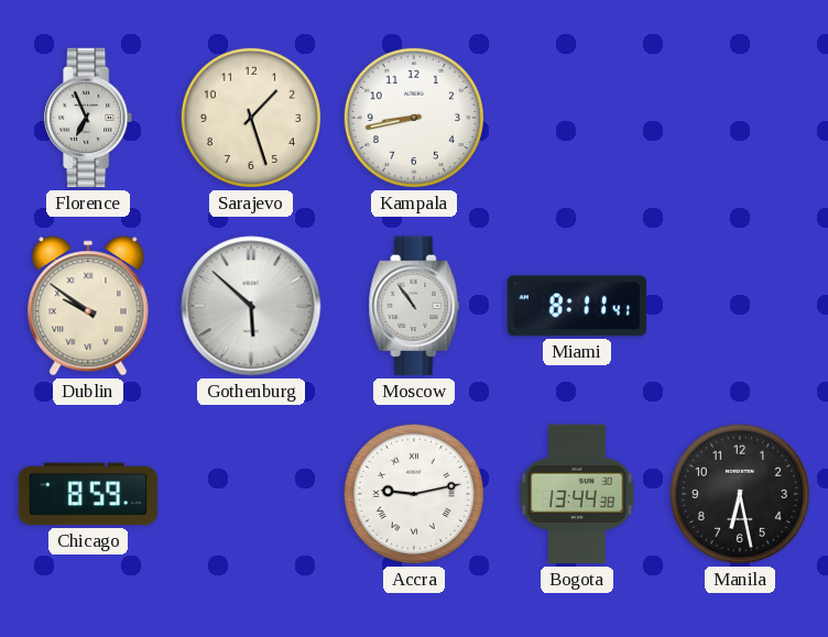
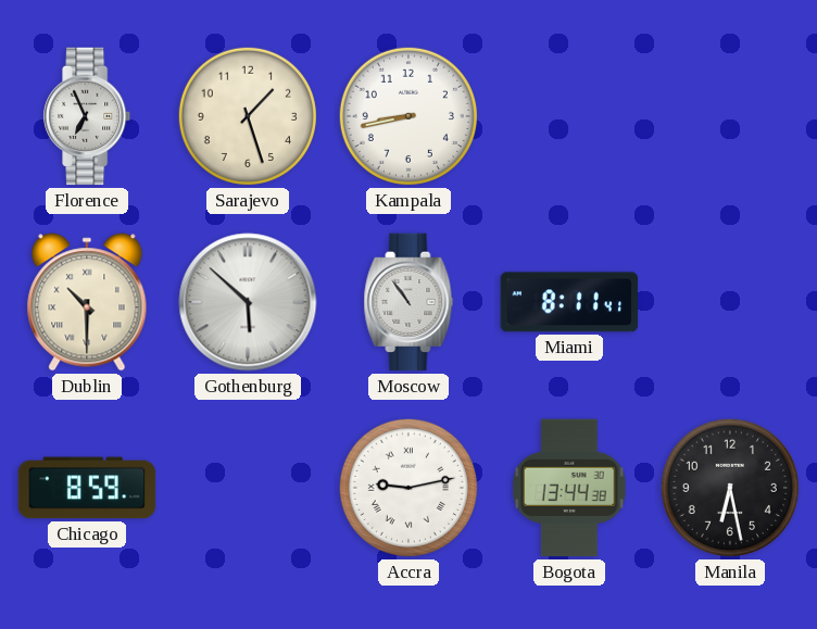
Dublin: 9:51 -> 10:30 (87, 302)
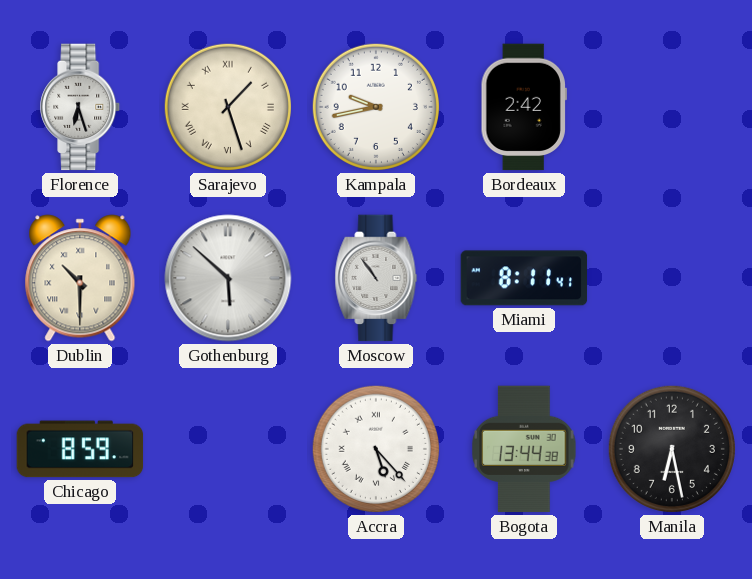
Florence: 6:56 -> 6:27 (81, 107)
Sarajevo numerals: Arabic -> Roman (228, 107)
Kampala: 8:43 -> 9:43 (376, 107)
Bordeaux: none -> 2:42 (524, 107)
Accra: 9:13 -> 5:23 (376, 449)
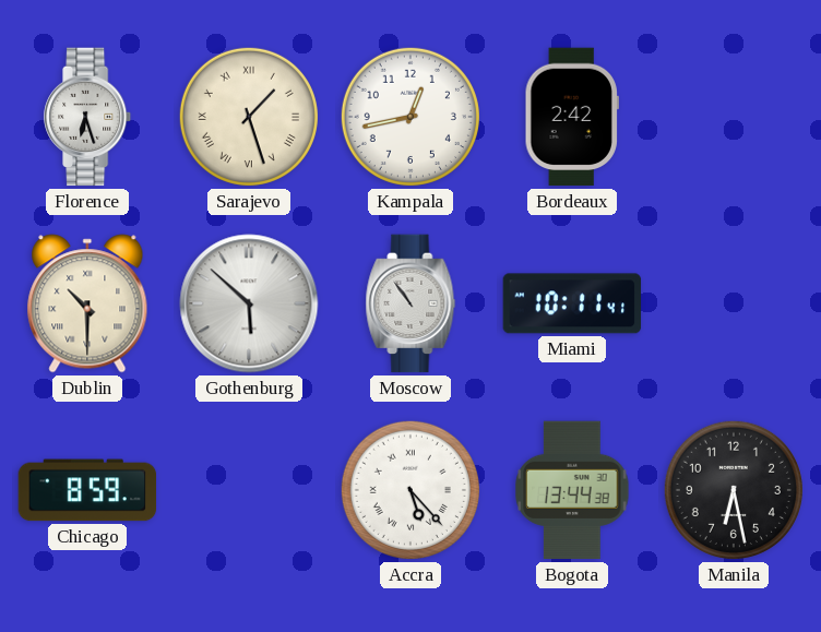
Kampala: 9:43 -> 12:43 (410, 117)
Miami: 8:11 -> 10:11 (572, 303)
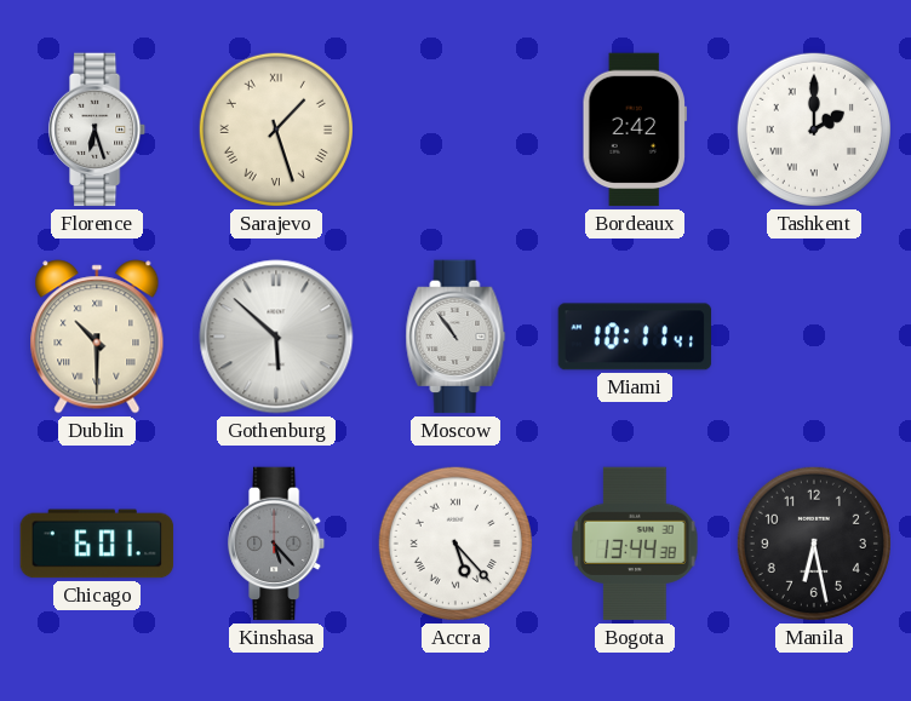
Kampala: 12:43 -> none (410, 117)
Tashkent: none -> 2:00 (814, 130)
Chicago: 8:59 -> 6:01 (97, 544)
Kinshasa: none -> 5:23 (277, 544)
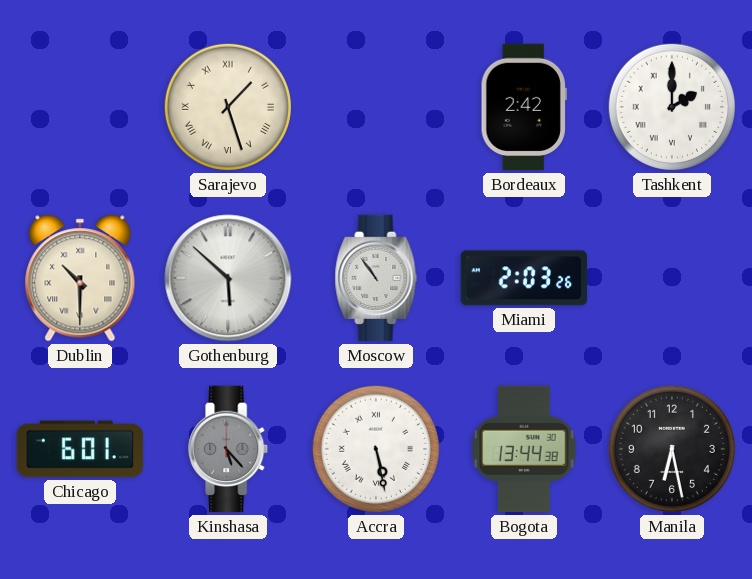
Florence: 6:27 -> none (98, 130)
Miami: 10:11 -> 2:03 (524, 278)
Accra: 5:23 -> 5:28 (376, 449)
